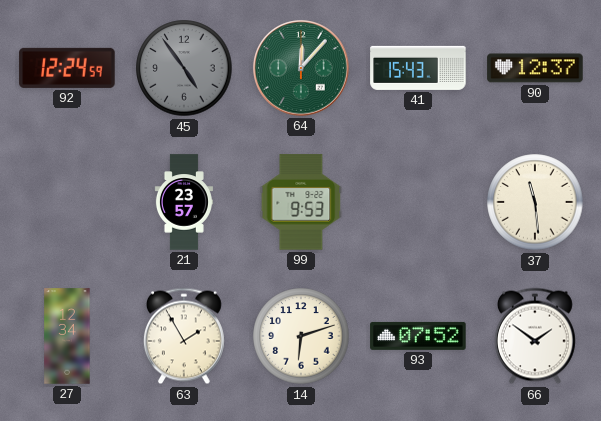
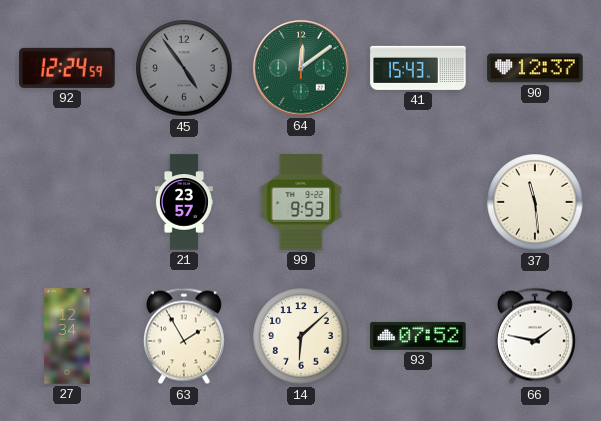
64: 12:07 -> 12:09 (301, 68)
14: 6:12 -> 6:08 (301, 336)
66: 1:51 -> 1:47 (535, 336)
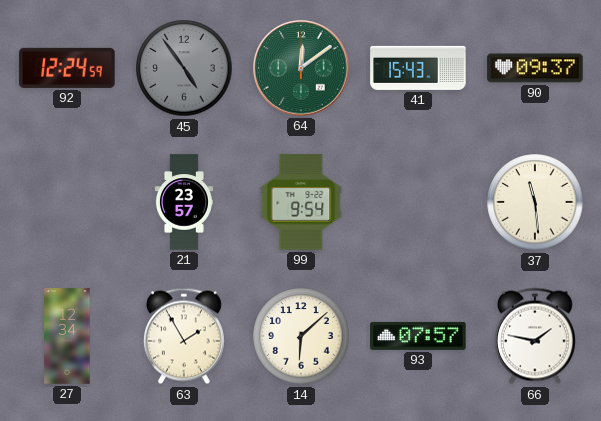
90: 12:37 -> 09:37 (535, 68)
99: 9:53 -> 9:54 (301, 202)
93: 07:52 -> 07:57 (418, 336)
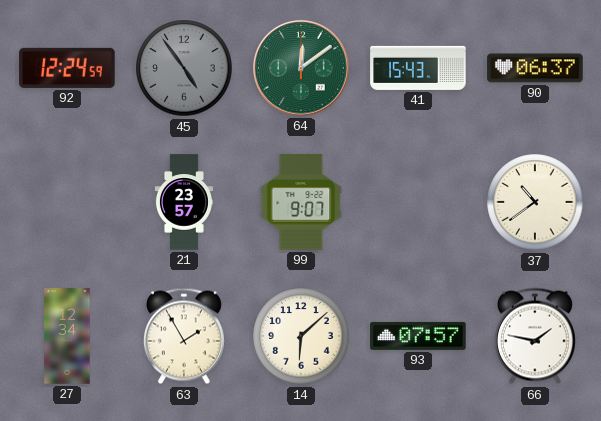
90: 09:37 -> 06:37 (535, 68)
99: 9:54 -> 9:07 (301, 202)
37: 11:29 -> 10:39 (535, 202)
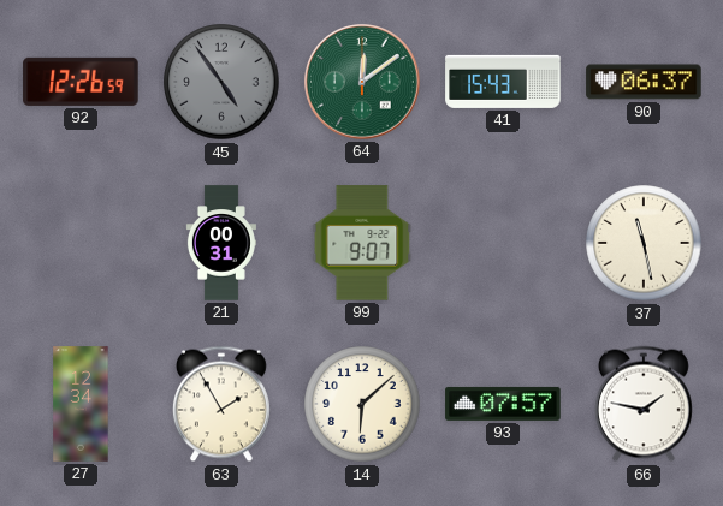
92: 12:24 -> 12:26 (81, 82)
21: 23:57 -> 00:31 (221, 243)
37: 10:39 -> 11:28 (644, 243)
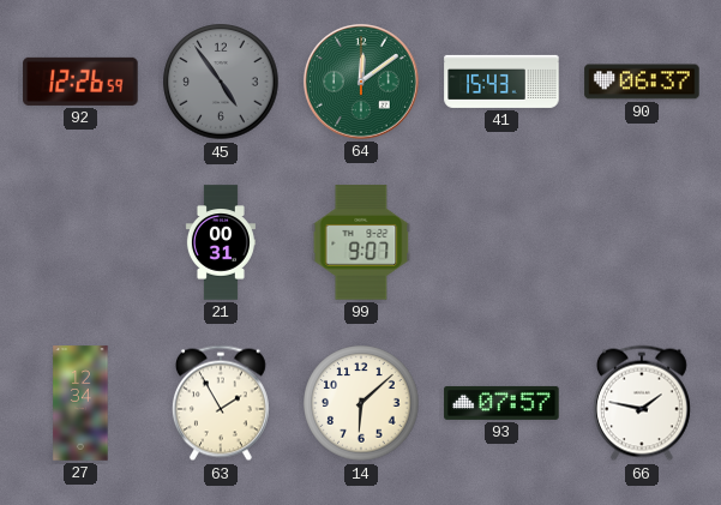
37: 11:28 -> none (644, 243)
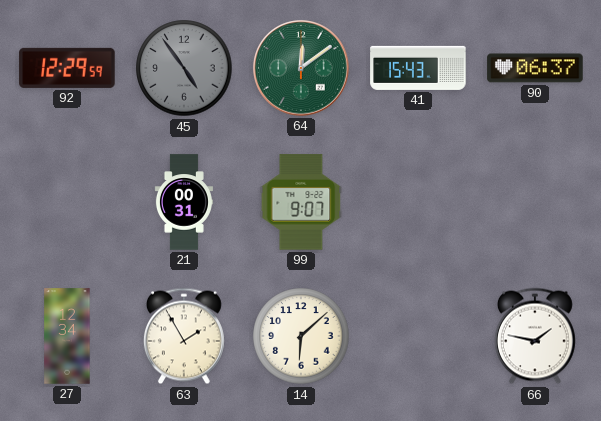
92: 12:26 -> 12:29 (67, 68)
93: 07:57 -> none (501, 403)
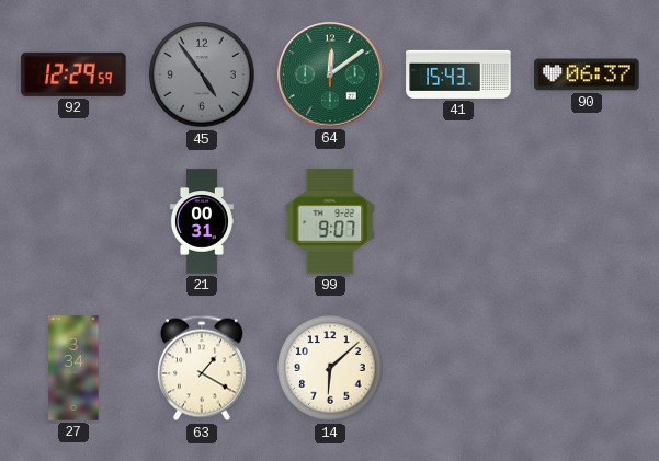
27: 12:34 -> 3:34 (73, 368)
63: 1:55 -> 1:20 (202, 368)
66: 1:47 -> none (535, 336)
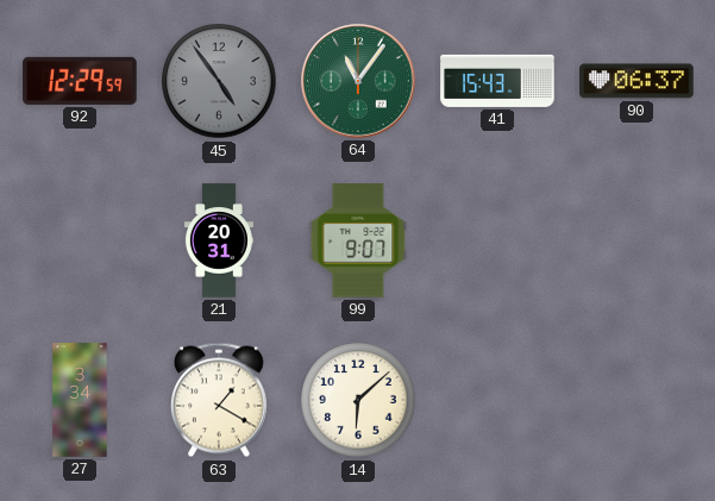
64: 12:09 -> 11:06 (358, 81)
21: 00:31 -> 20:31 (219, 240)
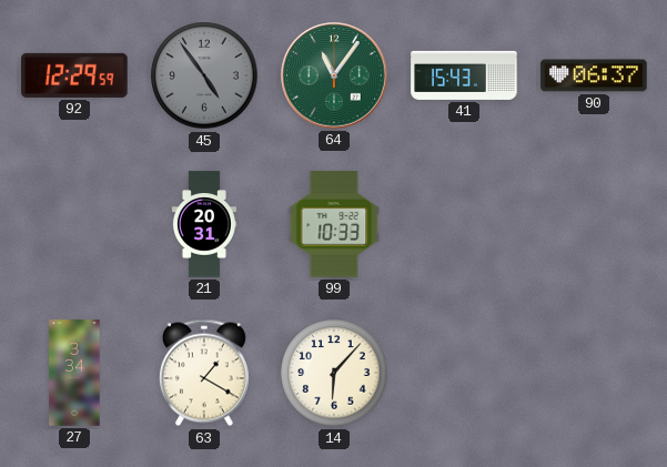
99: 9:07 -> 10:33 (334, 224)
14: 6:08 -> 6:07 (334, 373)
